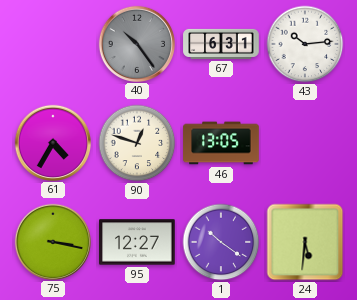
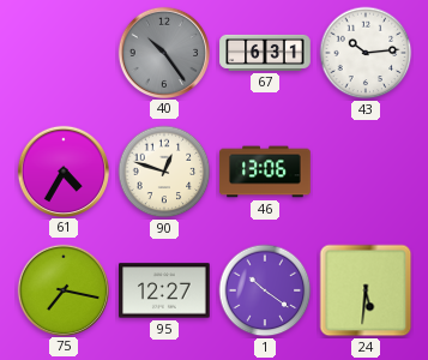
46: 13:05 -> 13:06 (265, 172)
75: 3:17 -> 7:17 (62, 289)
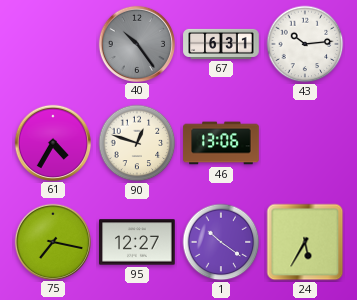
24: 5:31 -> 5:35 (305, 242)
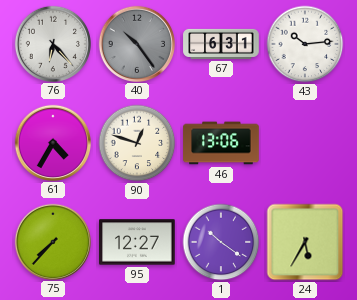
76: none -> 6:23 (52, 43)
75: 7:17 -> 7:37 (52, 241)
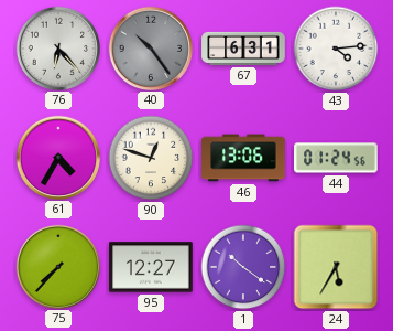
43: 10:14 -> 4:14 (336, 49)
44: none -> 01:24 (336, 158)
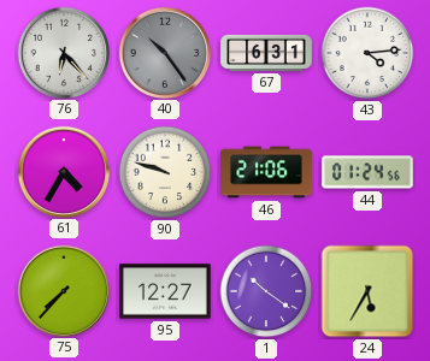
90: 12:48 -> 9:48 (165, 172)
46: 13:06 -> 21:06 (266, 172)
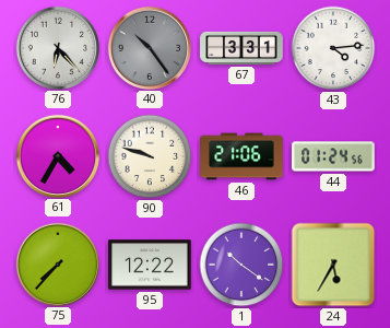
67: 6:31 -> 3:31 (241, 48)
95: 12:27 -> 12:22 (150, 265)
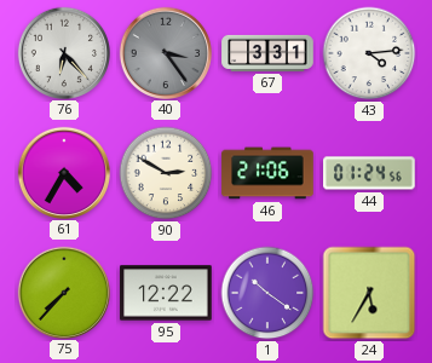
40: 10:24 -> 3:24 (165, 52)
90: 9:48 -> 2:50 (166, 173)
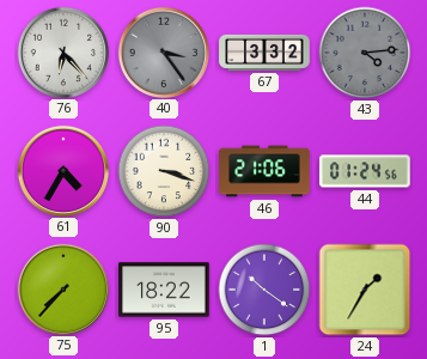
67: 3:31 -> 3:32 (264, 53)
43 dial: white -> grey (365, 53)
90: 2:50 -> 3:18 (164, 171)
95: 12:22 -> 18:22 (164, 290)
24: 5:35 -> 1:35 (365, 290)
